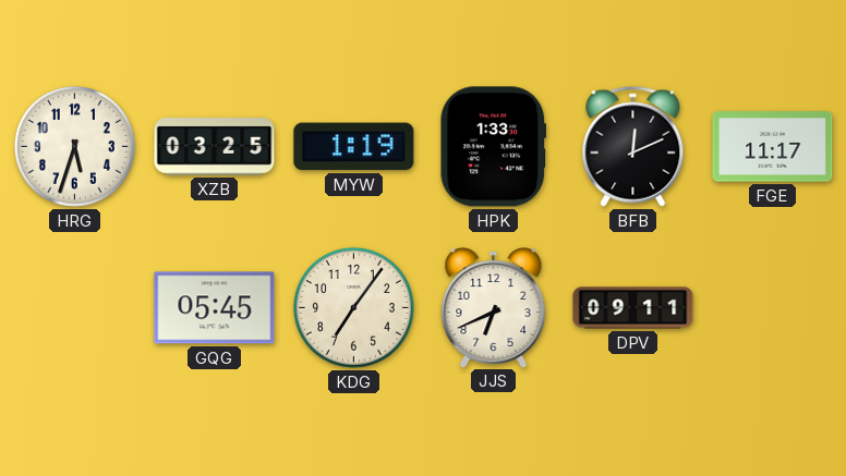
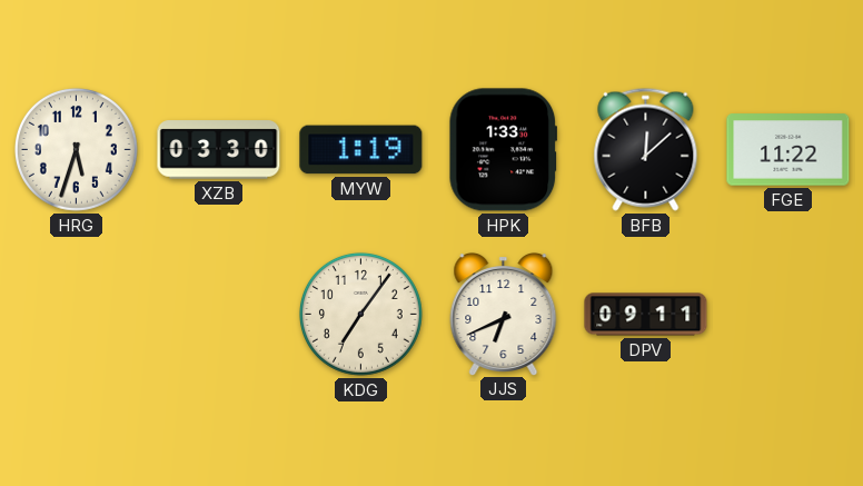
XZB: 03:25 -> 03:30 (219, 150)
BFB: 12:11 -> 12:08 (646, 149)
FGE: 11:17 -> 11:22 (788, 150)
GQG: 05:45 -> none (215, 308)
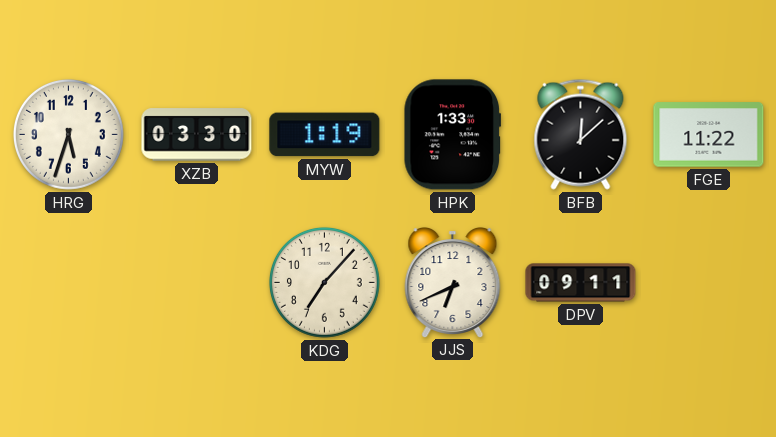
KDG: 7:06 -> 7:07 (324, 282)
